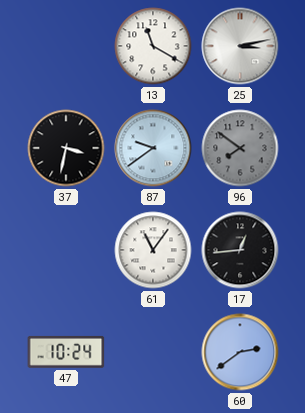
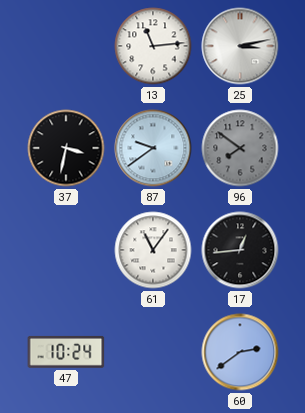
13: 11:20 -> 11:14 (153, 46)
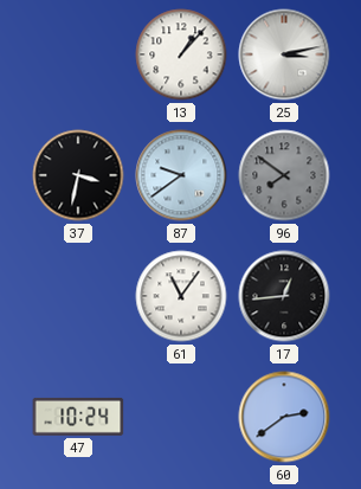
13: 11:14 -> 1:07 (181, 54)
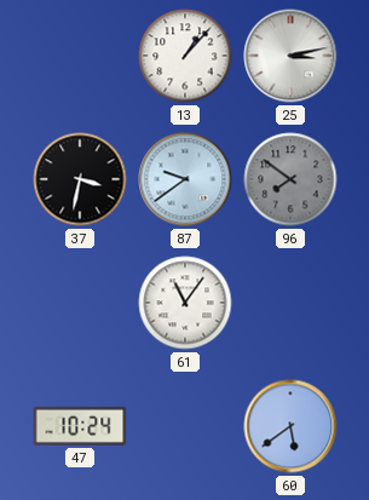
17: 12:44 -> none (284, 296)
60: 2:39 -> 5:39 (290, 426)
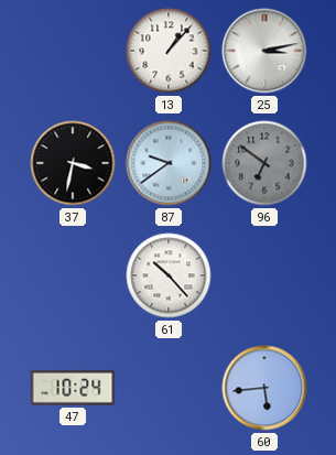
96: 7:51 -> 6:51 (264, 163)
61: 11:06 -> 10:23 (169, 275)
60: 5:39 -> 5:44 (264, 388)
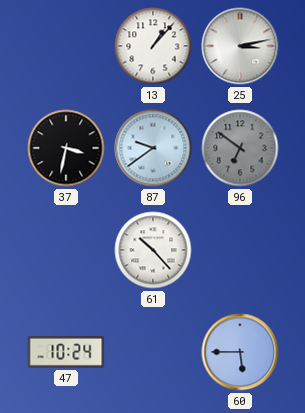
60: 5:44 -> 5:45 (240, 352)
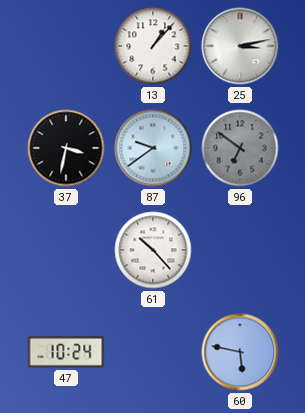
60: 5:45 -> 5:47 (240, 352)
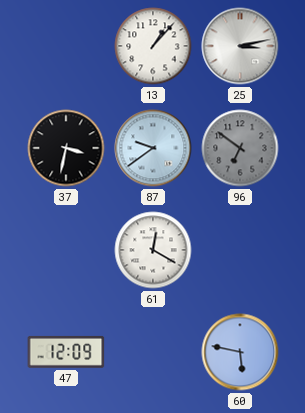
61: 10:23 -> 12:20 (153, 250)
47: 10:24 -> 12:09 (66, 352)
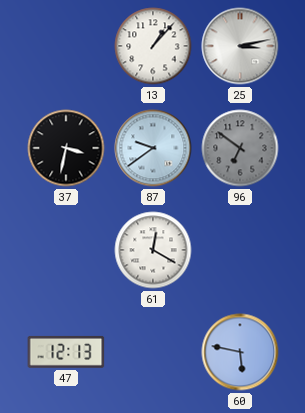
47: 12:09 -> 12:13 (66, 352)
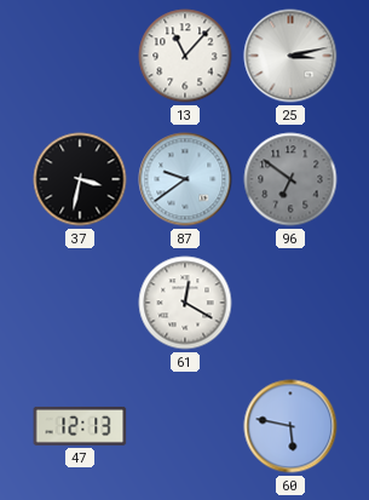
13: 1:07 -> 11:07 (185, 56)
